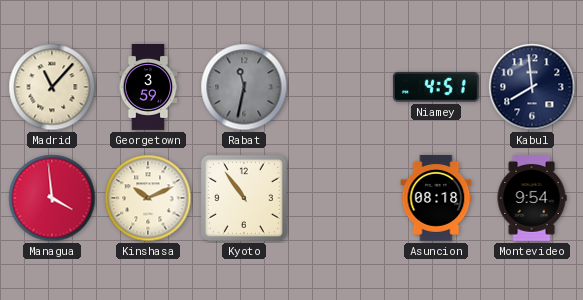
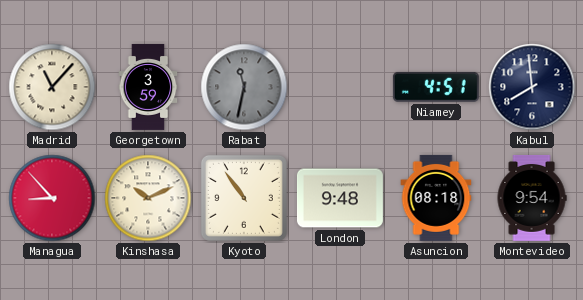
Managua: 3:59 -> 8:53 (52, 198)
London: none -> 9:48 (340, 198)
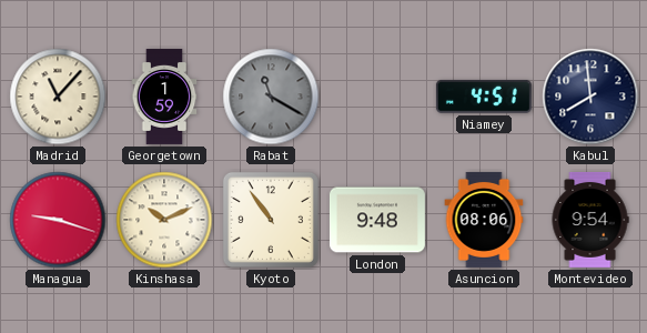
Georgetown: 3:59 -> 1:59 (164, 97)
Rabat: 11:32 -> 11:20 (271, 97)
Managua: 8:53 -> 9:18 (58, 220)
Asuncion: 08:18 -> 08:06 (484, 220)
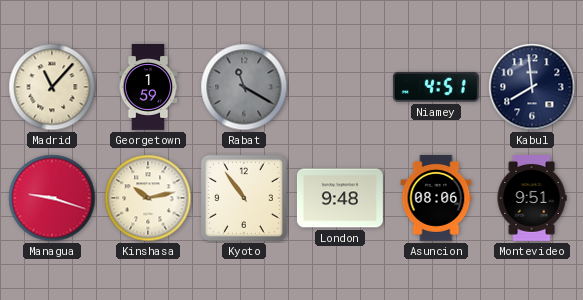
Kinshasa: 10:11 -> 10:13 (148, 198)
Montevideo: 9:54 -> 9:51 (532, 198)
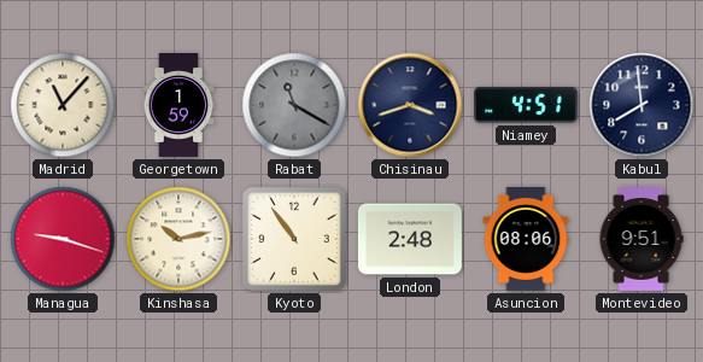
Chisinau: none -> 3:42 (410, 105)
London: 9:48 -> 2:48 (410, 239)
